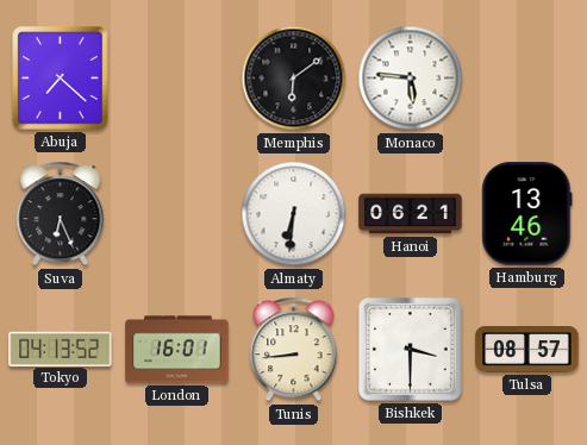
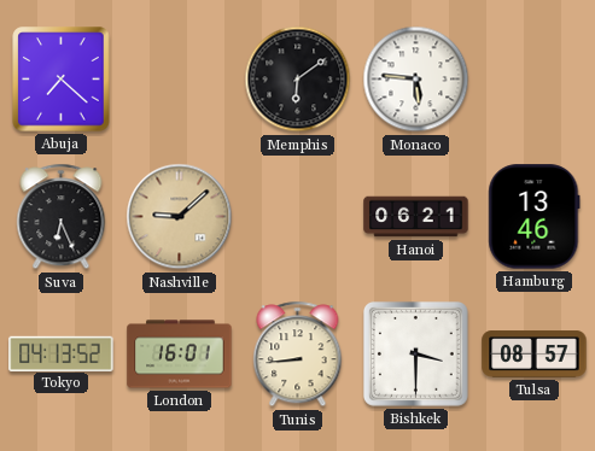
Nashville: none -> 9:08 (180, 217)
Almaty: 6:31 -> none (294, 214)
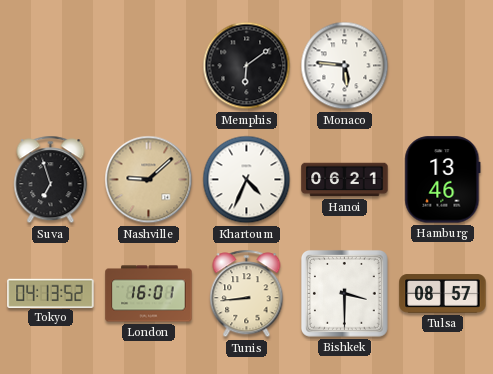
Abuja: 7:22 -> none (62, 80)
Suva: 6:26 -> 6:57 (51, 180)
Khartoum: none -> 4:34 (247, 180)
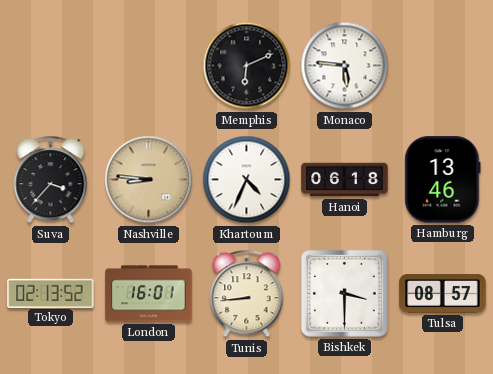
Memphis: 6:09 -> 6:11 (247, 66)
Suva: 6:57 -> 3:37 (51, 180)
Nashville: 9:08 -> 8:46 (149, 180)
Hanoi: 06:21 -> 06:18 (345, 180)
Tokyo: 04:13 -> 02:13 (51, 293)
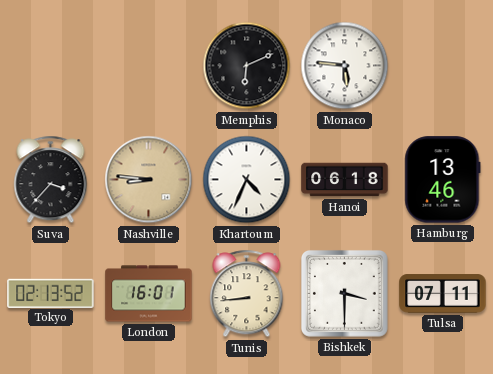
Tulsa: 08:57 -> 07:11 (443, 294)
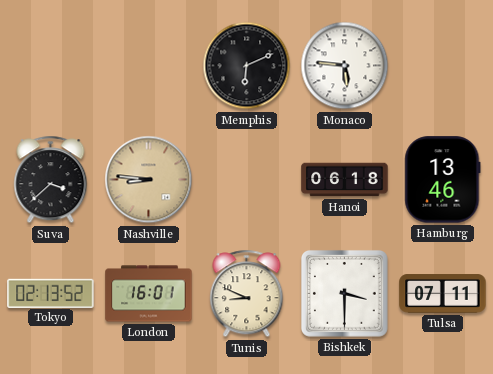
Suva: 3:37 -> 3:38 (51, 180)
Khartoum: 4:34 -> none (247, 180)
Tunis: 8:44 -> 8:49 (247, 294)
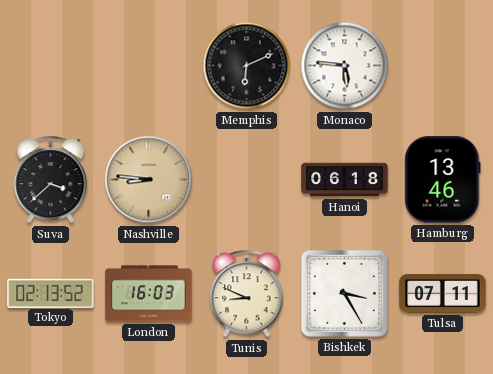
London: 16:01 -> 16:03 (149, 294)
Bishkek: 3:30 -> 3:25 (344, 293)
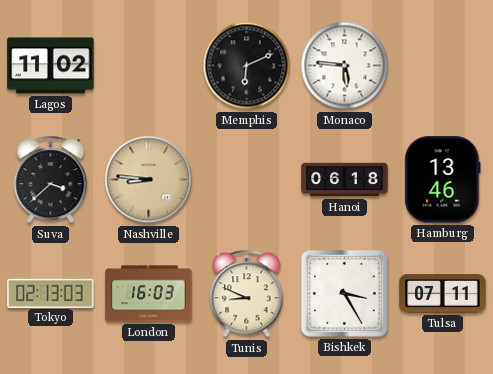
Lagos: none -> 11:02 (51, 66)
Tokyo: 02:13:52 -> 02:13:03 (51, 293)
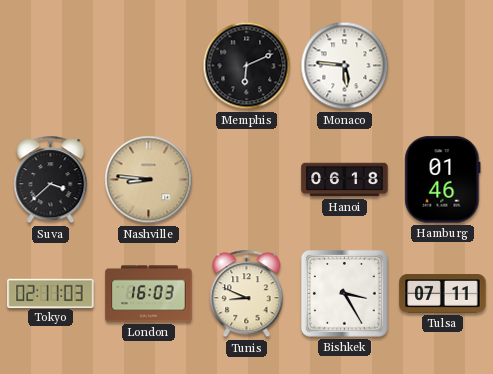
Lagos: 11:02 -> none (51, 66)
Hamburg: 13:46 -> 01:46 (443, 180)
Tokyo: 02:13 -> 02:11 (51, 293)
